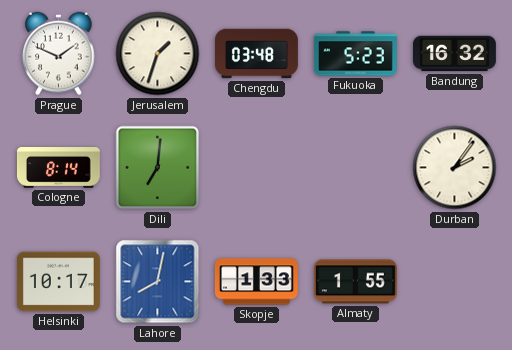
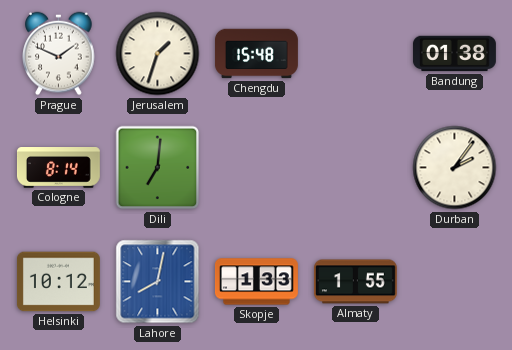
Chengdu: 03:48 -> 15:48 (257, 54)
Fukuoka: 5:23 -> none (355, 54)
Bandung: 16:32 -> 01:38 (454, 54)
Helsinki: 10:17 -> 10:12 (58, 282)
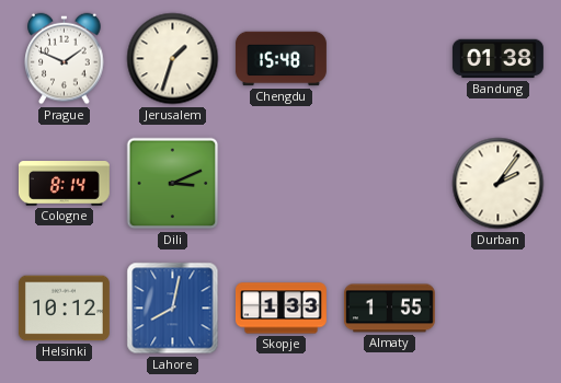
Dili: 7:01 -> 3:11 (173, 184)
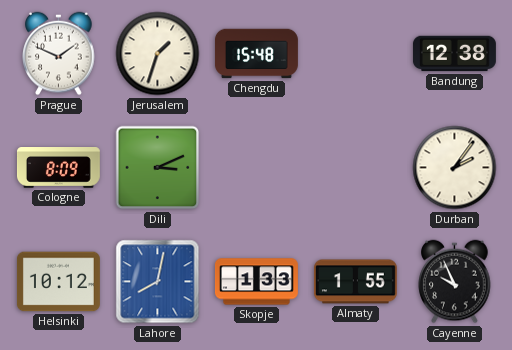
Bandung: 01:38 -> 12:38 (454, 54)
Cologne: 8:14 -> 8:09 (58, 168)
Cayenne: none -> 9:56 (455, 282)
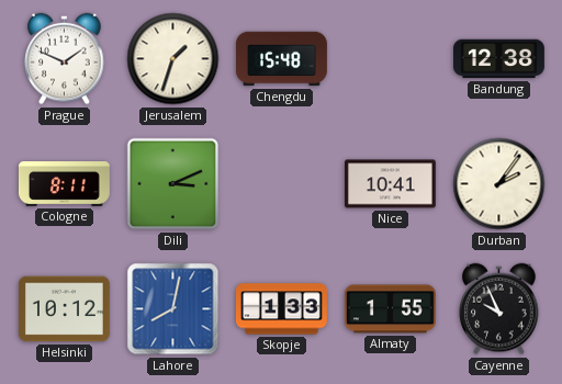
Cologne: 8:09 -> 8:11 (64, 184)
Nice: none -> 10:41 (390, 184)
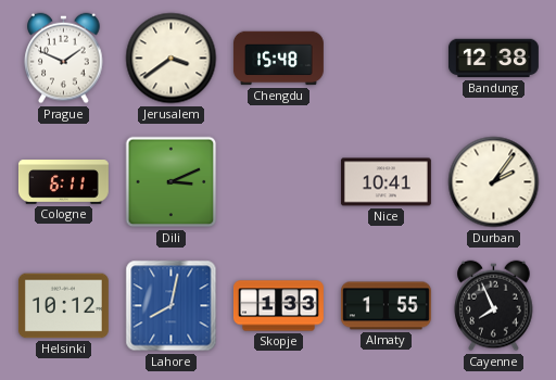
Jerusalem: 1:33 -> 3:39 (172, 59)
Cologne: 8:11 -> 6:11 (63, 182)
Cayenne: 9:56 -> 7:56 (494, 306)
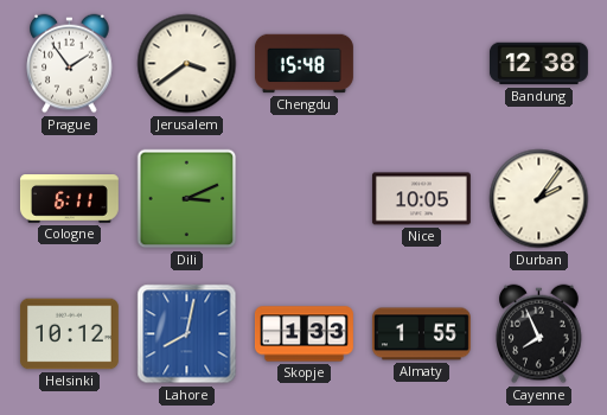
Prague: 1:49 -> 1:54 (70, 64)
Nice: 10:41 -> 10:05 (421, 199)
